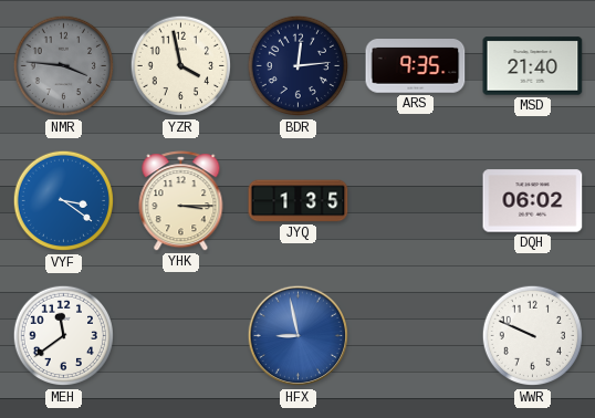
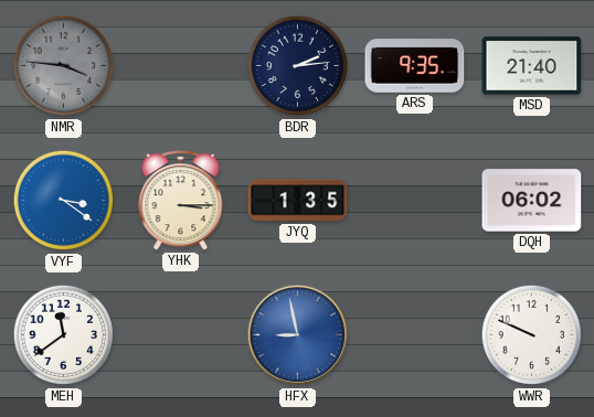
YZR: 3:58 -> none (181, 66)
BDR: 12:14 -> 2:14 (298, 66)
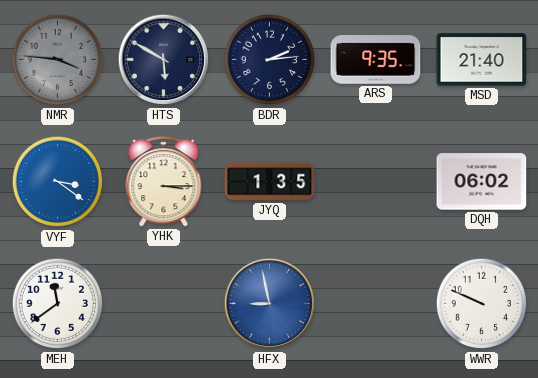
HTS: none -> 5:50 (164, 60)
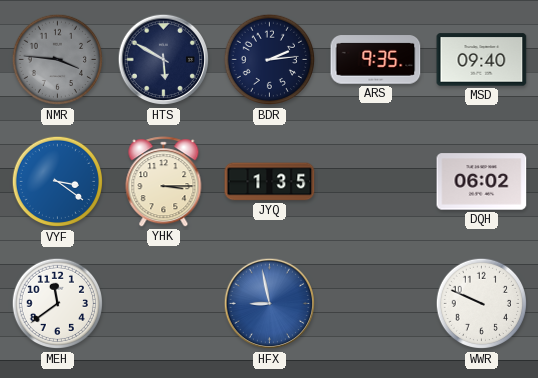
MSD: 21:40 -> 09:40 (482, 60)
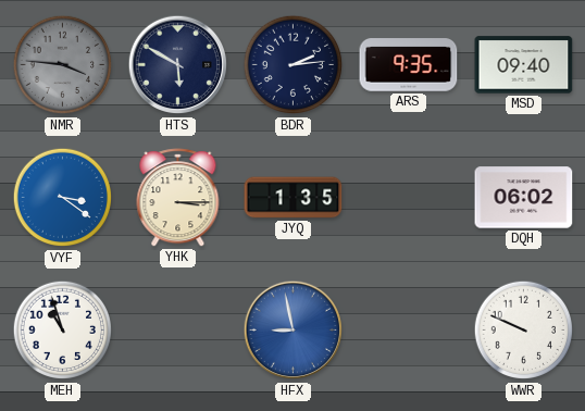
MEH: 11:39 -> 10:57 (63, 331)
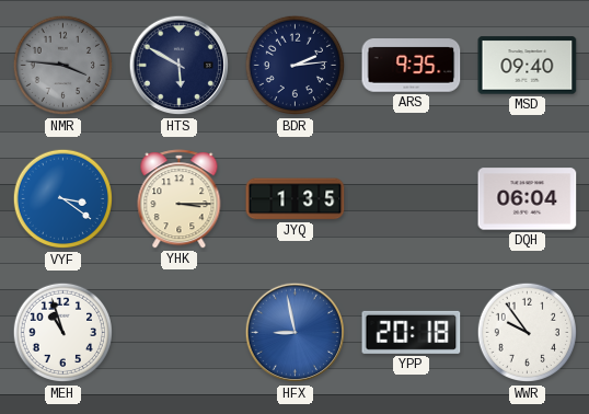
DQH: 06:02 -> 06:04 (528, 199)
YPP: none -> 20:18 (412, 332)
WWR: 9:49 -> 9:54 (528, 333)
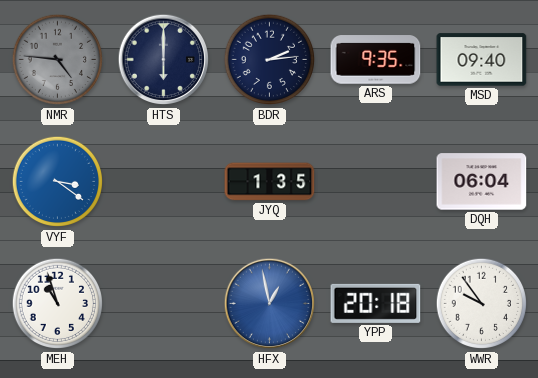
NMR: 3:46 -> 4:46 (58, 60)
HTS: 5:50 -> 6:00 (164, 60)
YHK: 3:15 -> none (180, 199)
HFX: 8:58 -> 12:58 (270, 304)
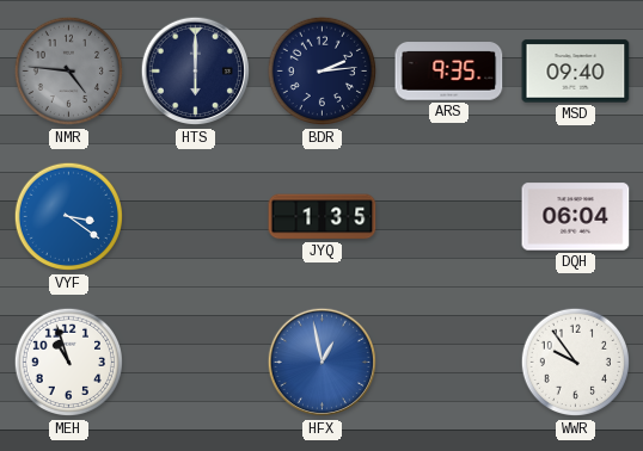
YPP: 20:18 -> none (376, 303)
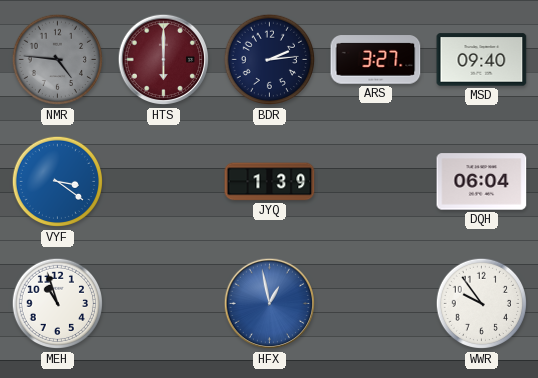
HTS dial: navy -> burgundy (164, 60)
ARS: 9:35 -> 3:27 (376, 60)
JYQ: 1:35 -> 1:39 (270, 182)
